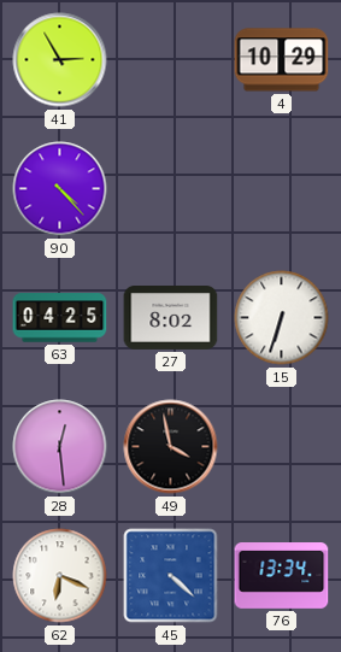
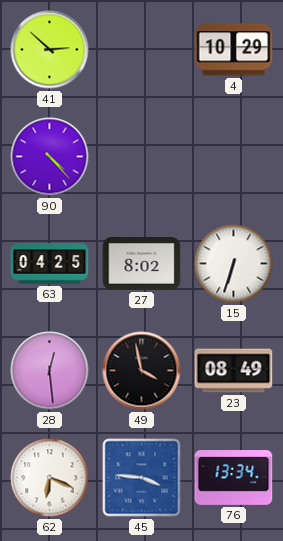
41: 2:55 -> 2:52 (50, 50)
23: none -> 08:49 (234, 371)
45: 4:22 -> 3:46 (142, 478)
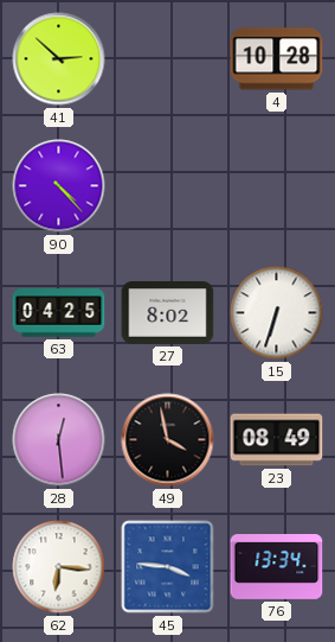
4: 10:29 -> 10:28 (277, 59)
62: 6:19 -> 6:16 (59, 567)
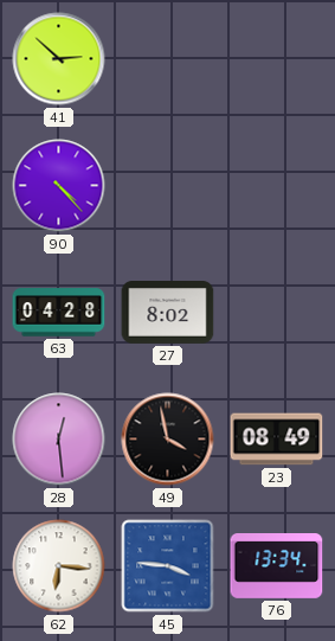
4: 10:28 -> none (277, 59)
63: 04:25 -> 04:28 (59, 313)
15: 6:33 -> none (277, 313)
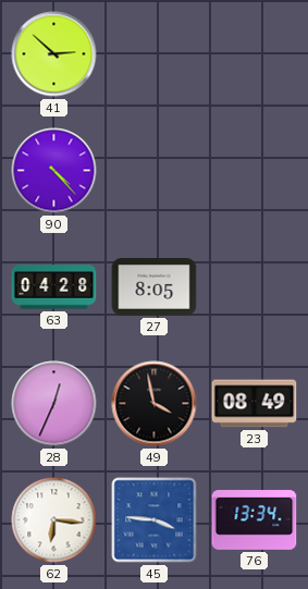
27: 8:02 -> 8:05 (155, 287)
28: 12:29 -> 12:34 (54, 404)
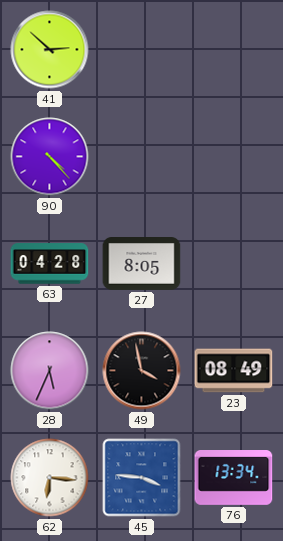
28: 12:34 -> 5:34 (50, 371)
